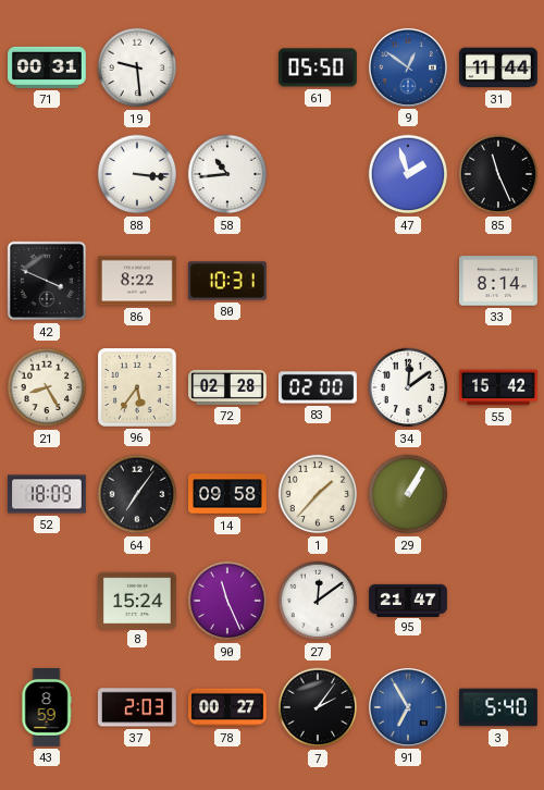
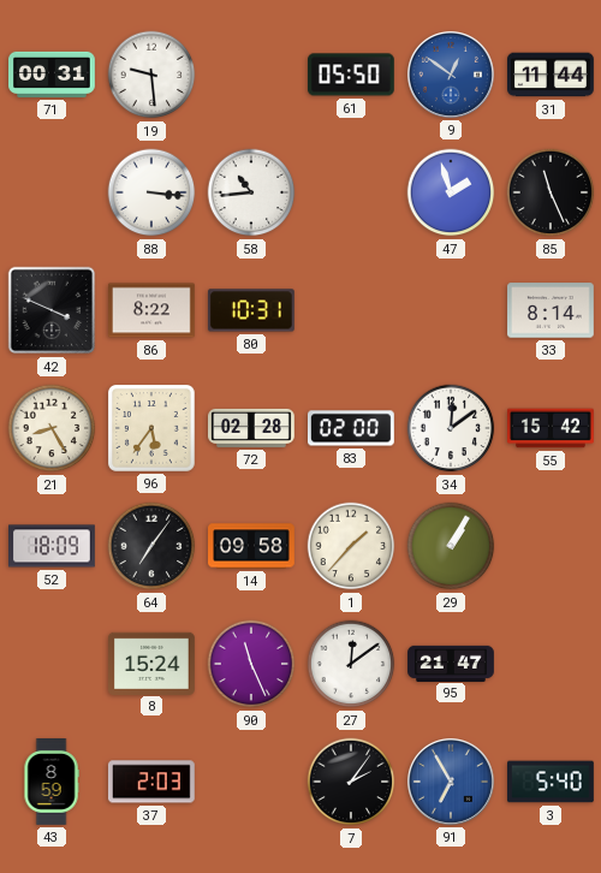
78: 00:27 -> none (228, 707)
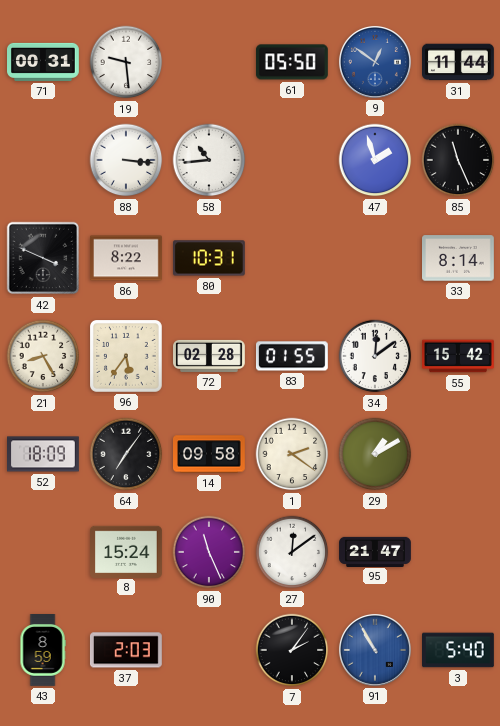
83: 02:00 -> 01:55 (293, 356)
1: 1:37 -> 2:21 (292, 454)
29: 1:05 -> 1:10 (375, 454)
91: 6:55 -> 10:55 (375, 650)
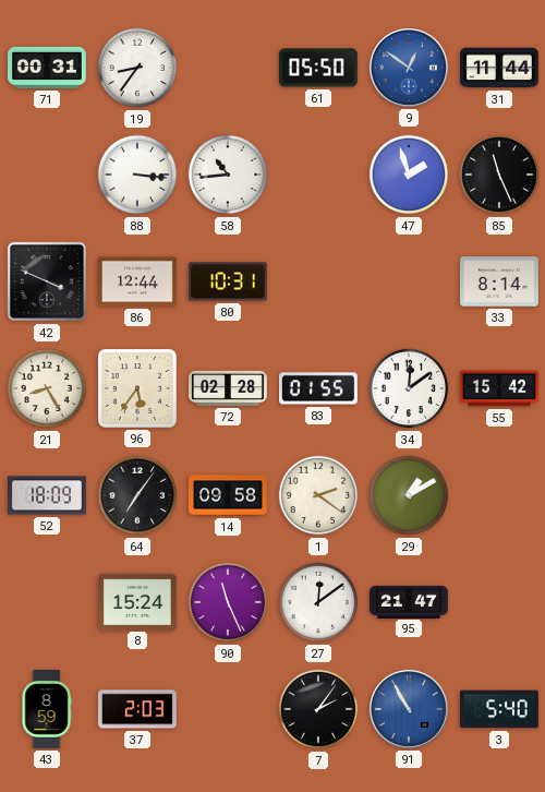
19: 9:29 -> 8:36 (137, 68)
86: 8:22 -> 12:44 (138, 281)
